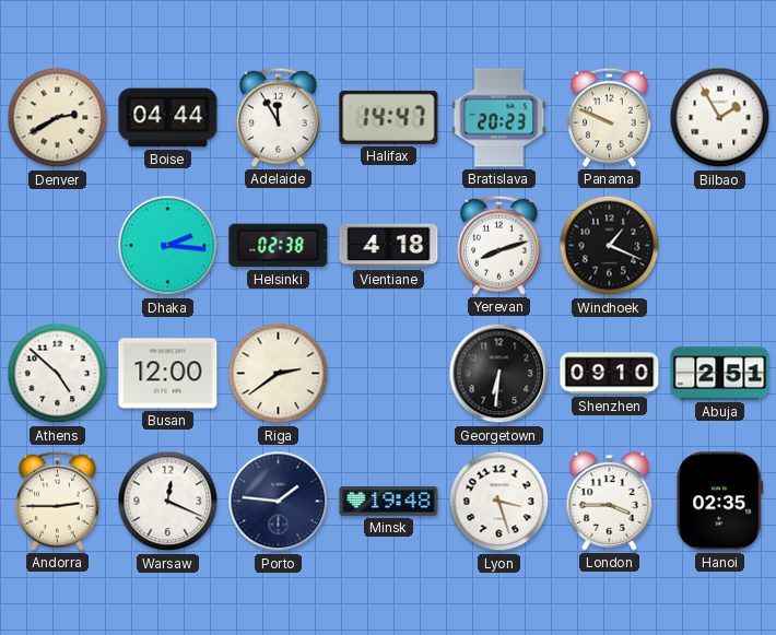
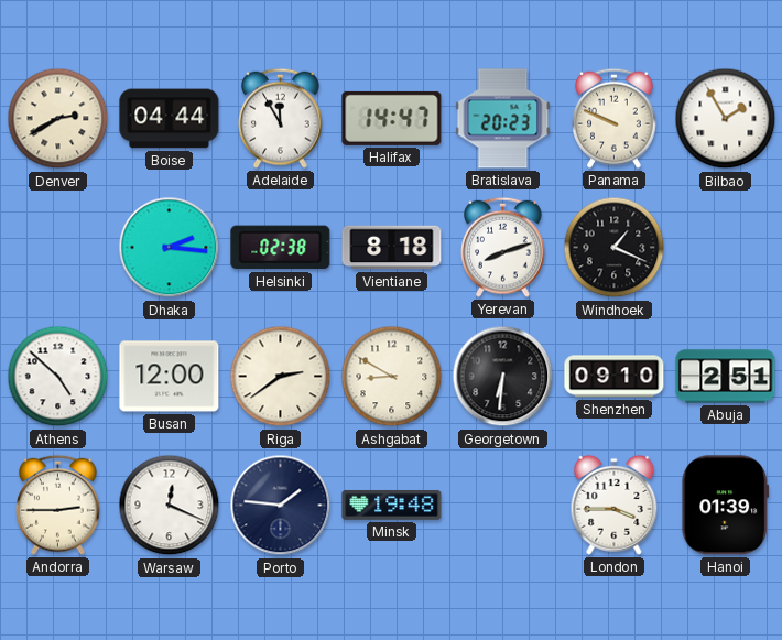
Vientiane: 4:18 -> 8:18 (392, 248)
Ashgabat: none -> 8:50 (392, 377)
Lyon: 3:27 -> none (499, 502)
Hanoi: 02:35 -> 01:39 (726, 506)
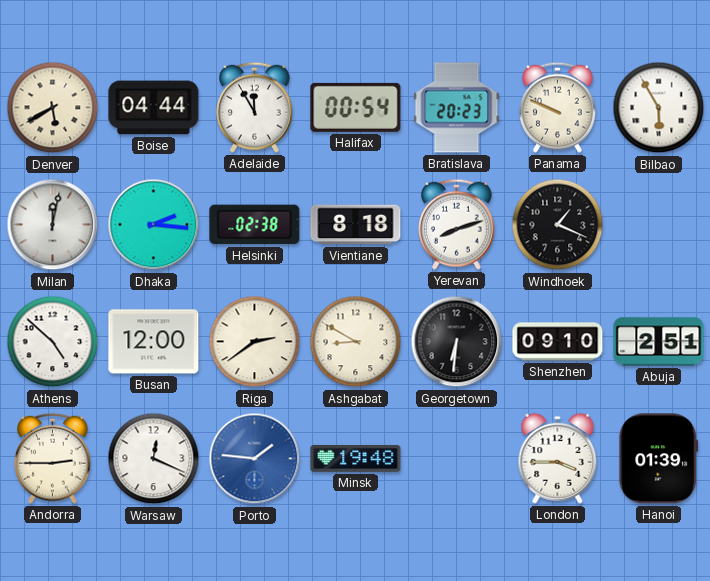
Denver: 2:40 -> 5:40 (53, 108)
Halifax: 14:47 -> 00:54 (356, 107)
Bilbao: 1:55 -> 5:55 (659, 108)
Milan: none -> 12:02 (53, 225)
Porto dial: navy -> blue (255, 459)
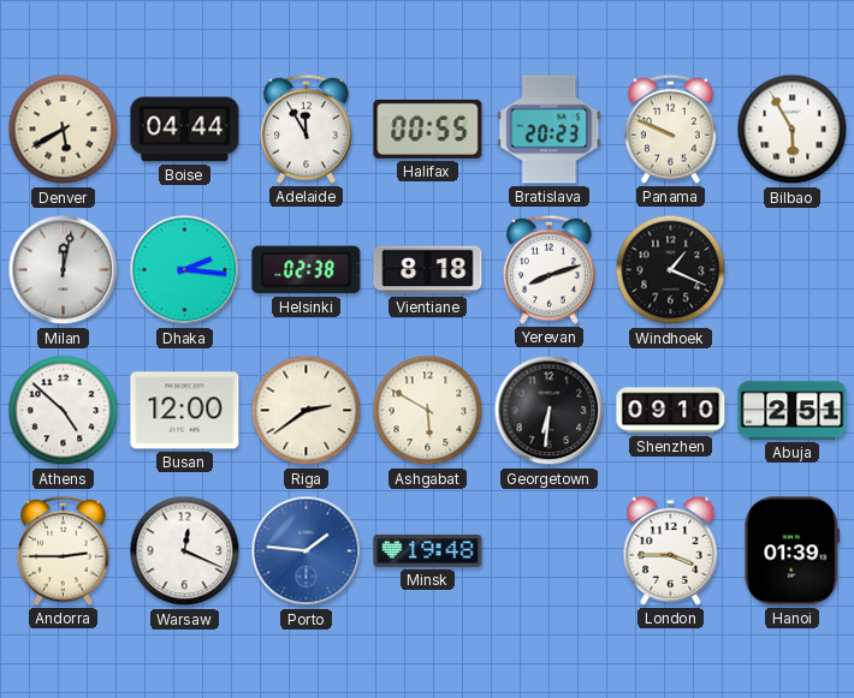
Halifax: 00:54 -> 00:55 (428, 129)
Ashgabat: 8:50 -> 5:50 (428, 411)
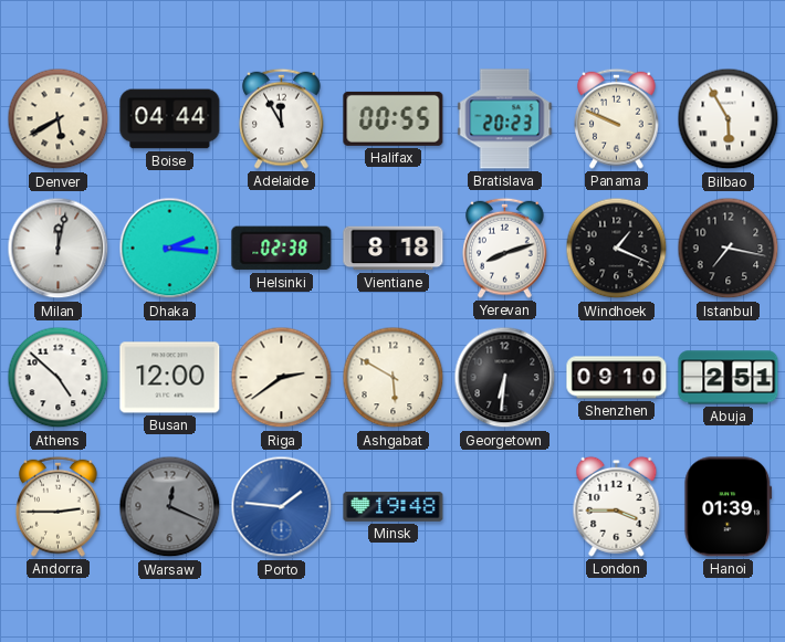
Istanbul: none -> 7:17 (729, 249)
Warsaw dial: white -> grey (170, 507)
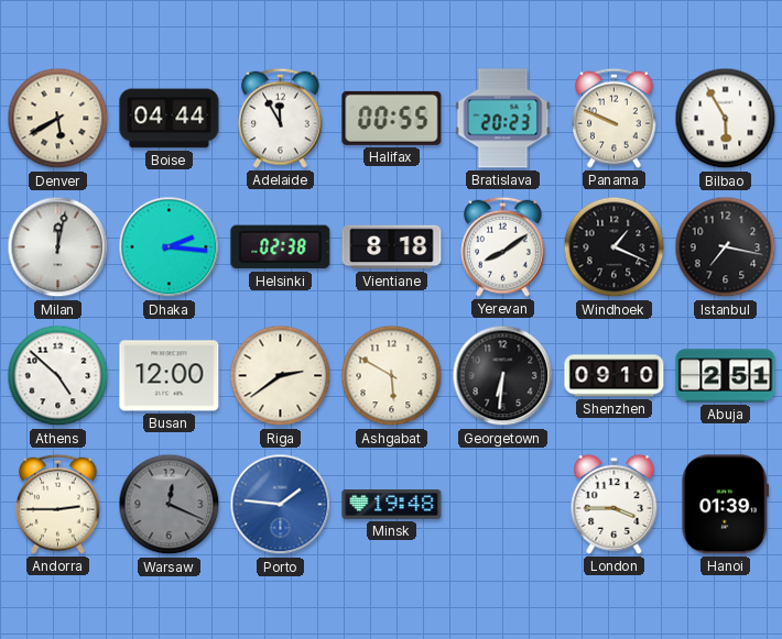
Yerevan: 8:12 -> 8:09 (503, 246)
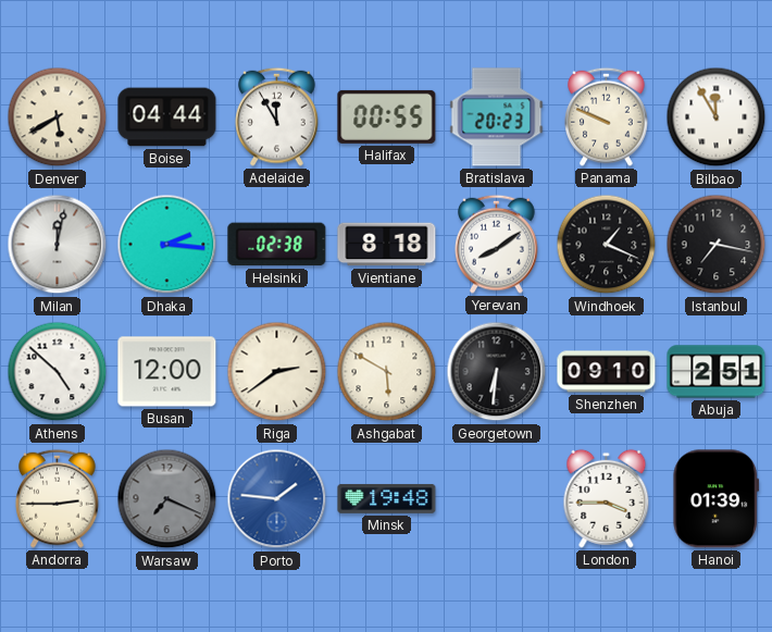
Bilbao: 5:55 -> 11:55 (717, 117)
Warsaw: 12:19 -> 7:19 (167, 499)
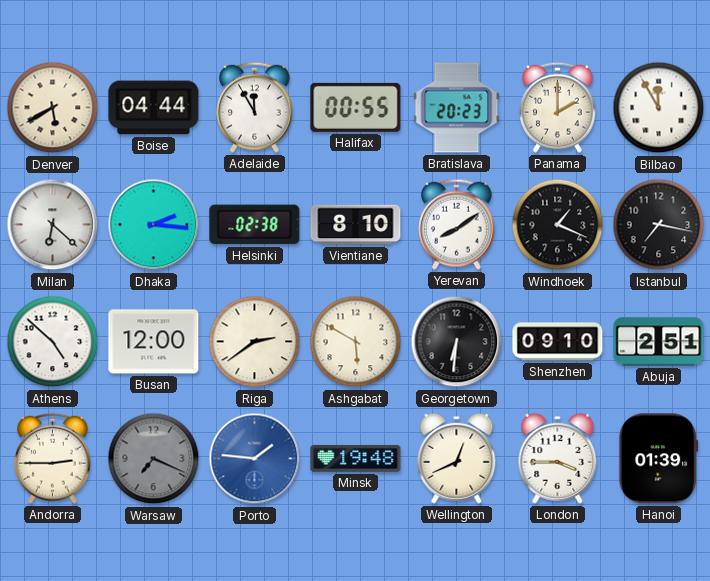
Panama: 9:49 -> 2:00 (558, 107)
Milan: 12:02 -> 6:22 (53, 225)
Vientiane: 8:18 -> 8:10 (356, 225)
Wellington: none -> 12:41 (457, 458)
